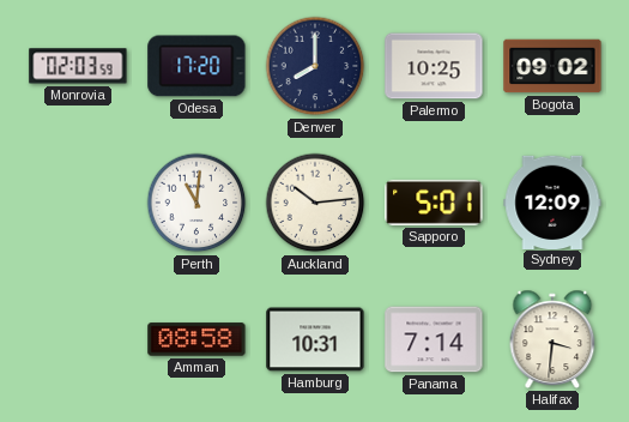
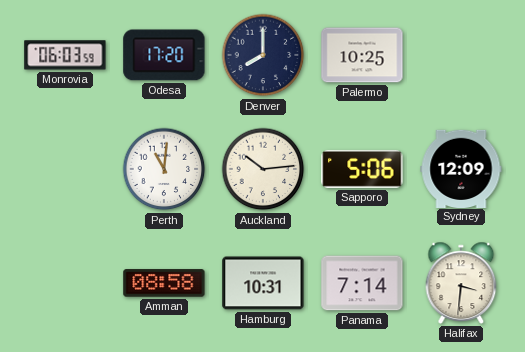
Monrovia: 02:03 -> 06:03 (65, 55)
Bogota: 09:02 -> none (552, 66)
Sapporo: 5:01 -> 5:06 (362, 169)
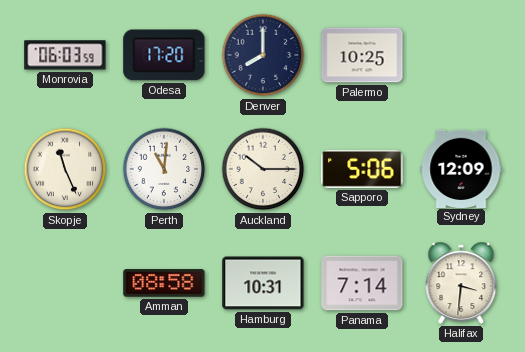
Skopje: none -> 11:26 (65, 169)
Auckland: 10:14 -> 10:15 (263, 169)
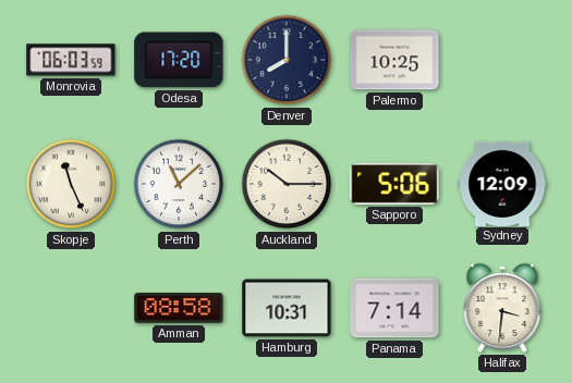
Perth: 11:01 -> 11:08 (179, 184)
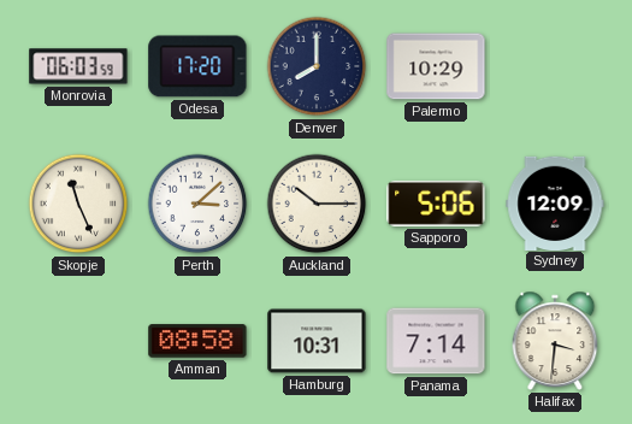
Palermo: 10:25 -> 10:29 (436, 66)
Perth: 11:08 -> 3:08 (197, 204)
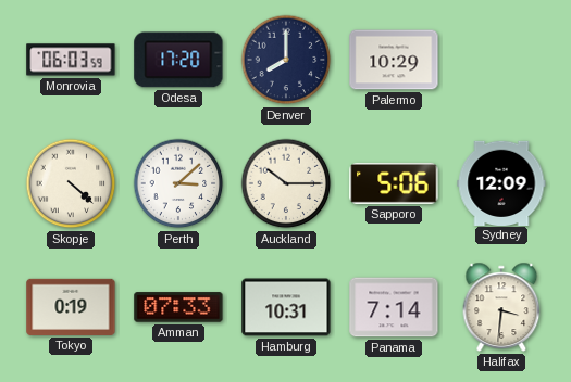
Skopje: 11:26 -> 4:22 (71, 183)
Tokyo: none -> 0:19 (71, 307)
Amman: 08:58 -> 07:33 (178, 307)
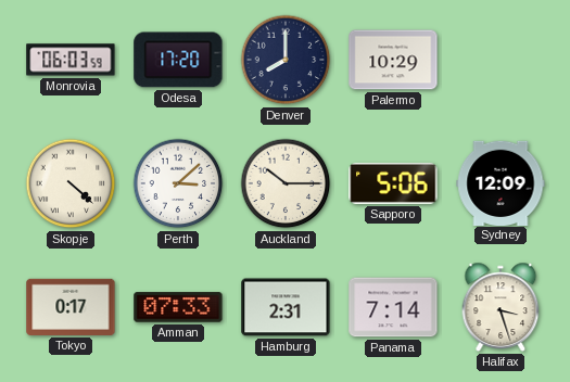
Tokyo: 0:19 -> 0:17 (71, 307)
Hamburg: 10:31 -> 2:31 (286, 307)
Halifax: 3:31 -> 3:27 (501, 307)
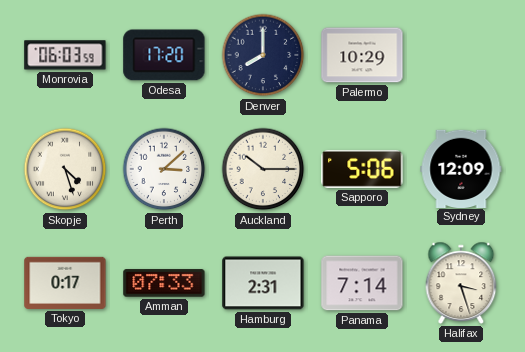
Skopje: 4:22 -> 4:27 (65, 169)
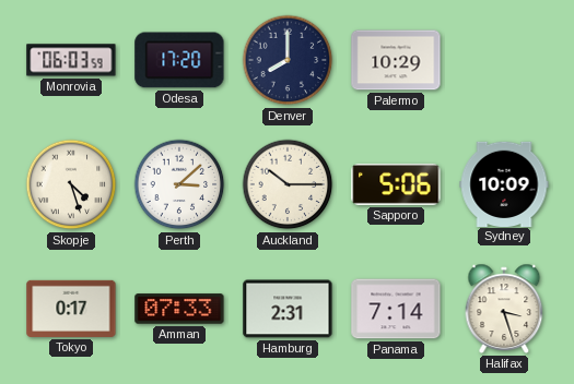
Sydney: 12:09 -> 10:09 (504, 183)
